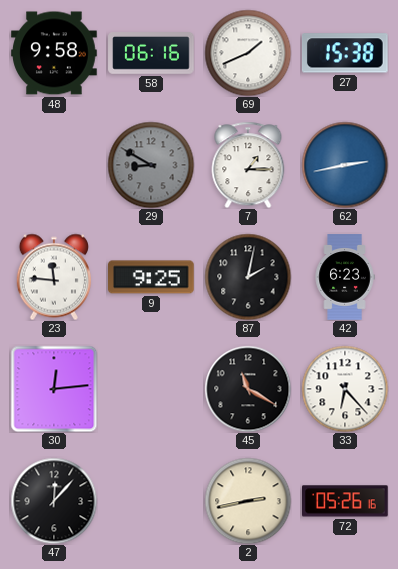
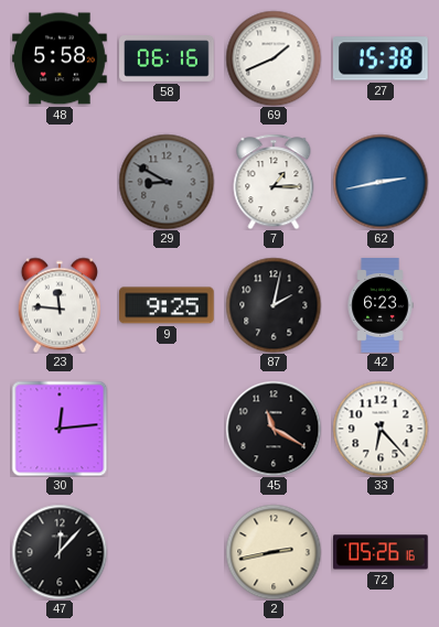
48: 9:58 -> 5:58 (60, 58)
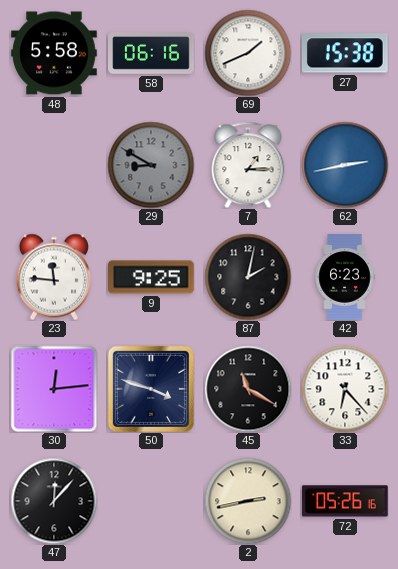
50: none -> 3:48 (151, 389)
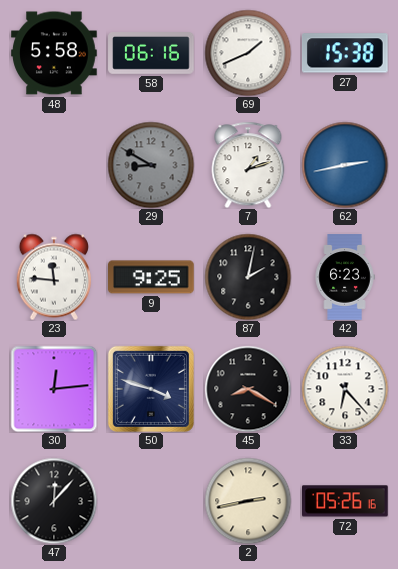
7: 1:15 -> 1:12 (248, 165)
45: 11:20 -> 8:20 (248, 389)
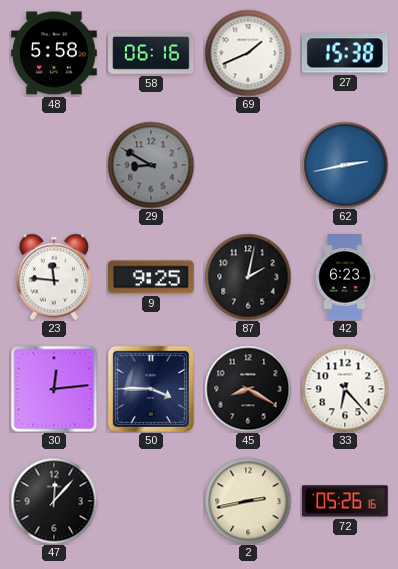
7: 1:12 -> none (248, 165)
50: 3:48 -> 3:45 (151, 389)
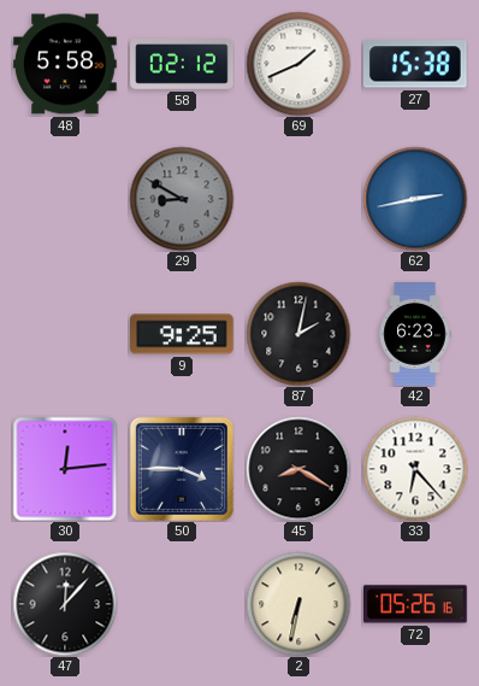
58: 06:16 -> 02:12 (182, 65)
23: 11:46 -> none (54, 277)
2: 2:43 -> 6:32 (298, 604)
